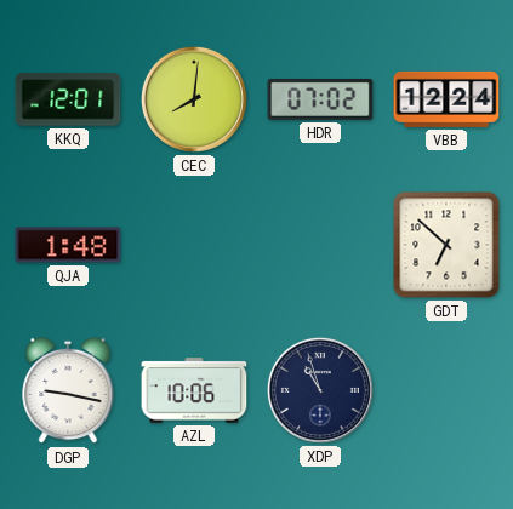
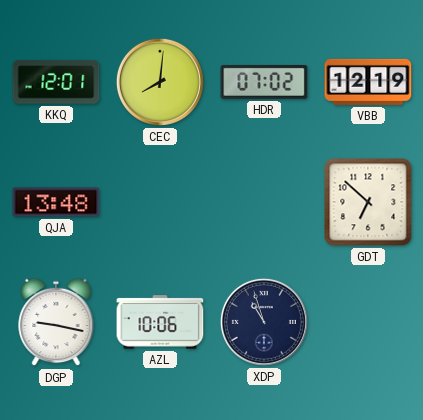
VBB: 12:24 -> 12:19 (368, 82)
QJA: 1:48 -> 13:48 (56, 202)
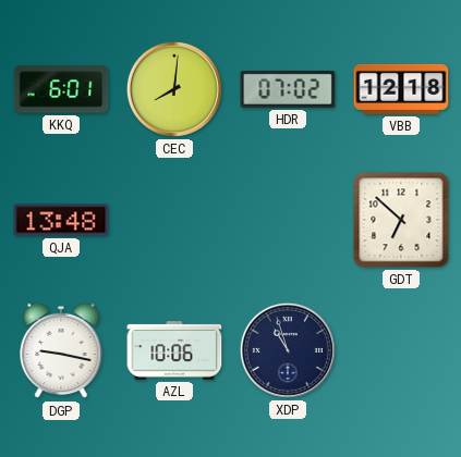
KKQ: 12:01 -> 6:01 (61, 89)
VBB: 12:19 -> 12:18 (401, 89)
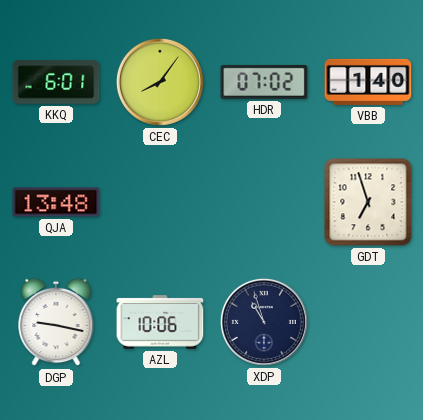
CEC: 8:01 -> 8:06 (160, 82)
VBB: 12:18 -> 1:40 (368, 82)
GDT: 6:52 -> 6:57 (368, 202)
